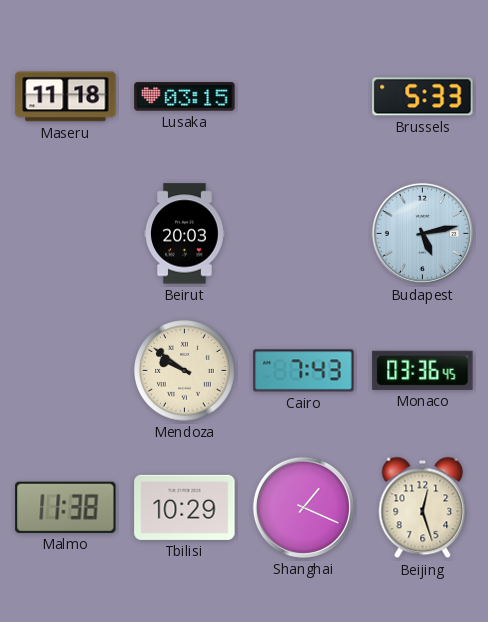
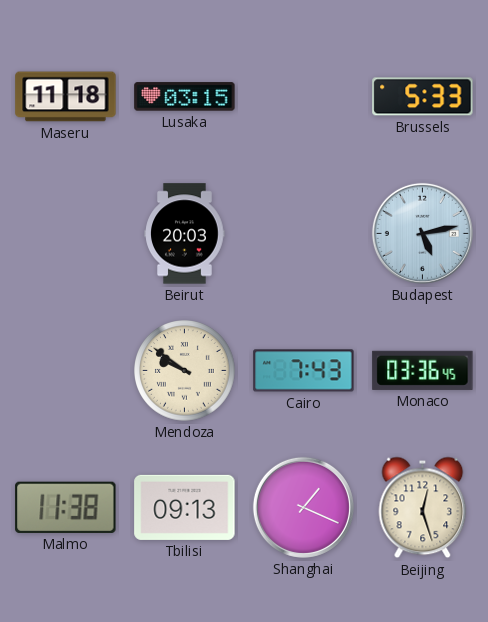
Tbilisi: 10:29 -> 09:13 (185, 507)
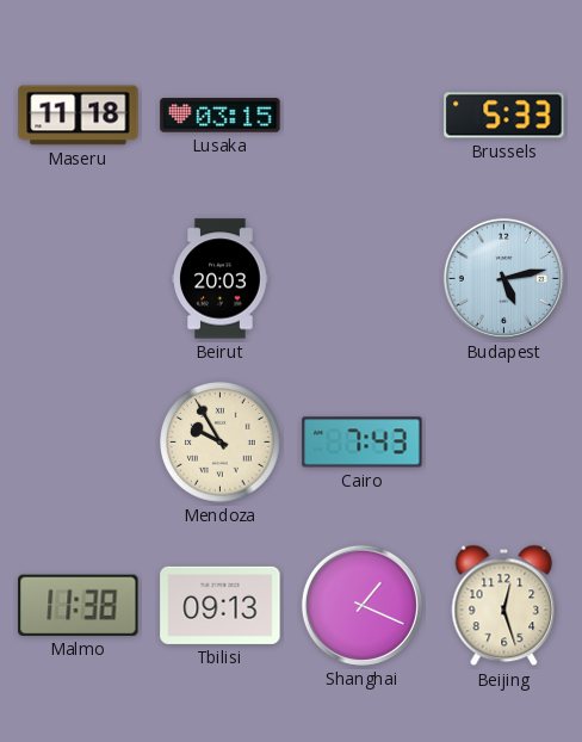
Mendoza: 9:51 -> 9:55 (221, 443)
Monaco: 03:36 -> none (423, 370)
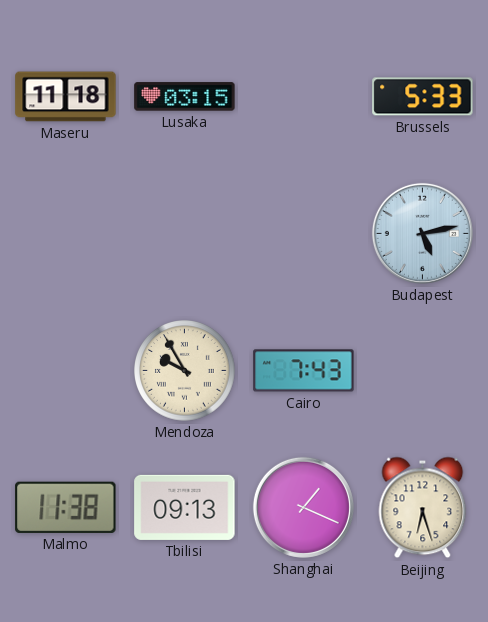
Beirut: 20:03 -> none (221, 279)
Beijing: 12:27 -> 6:27 (423, 508)
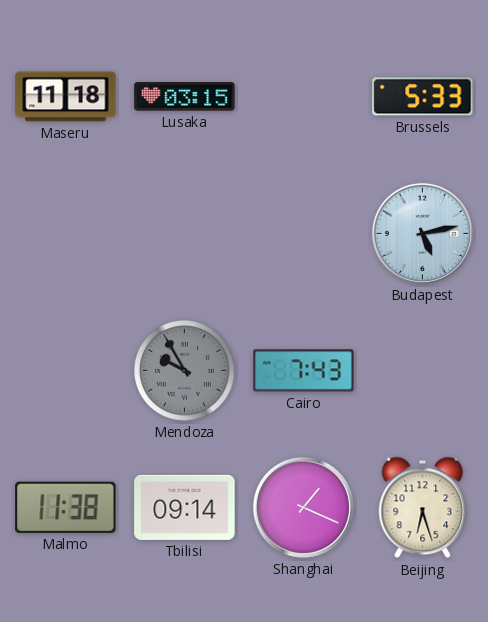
Mendoza dial: cream -> grey (185, 371)
Tbilisi: 09:13 -> 09:14 (185, 507)
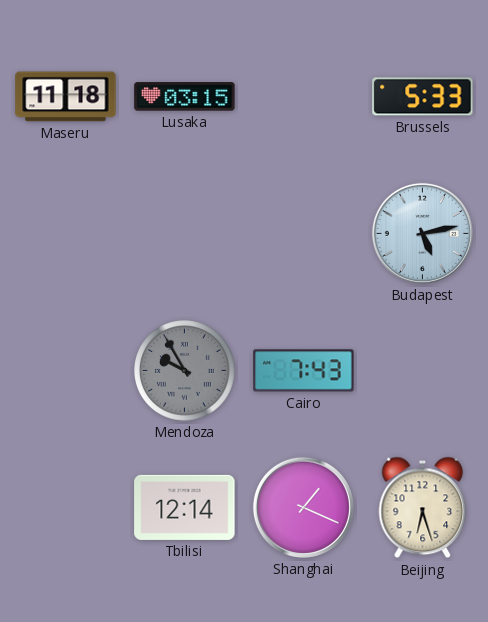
Malmo: 11:38 -> none (66, 507)
Tbilisi: 09:14 -> 12:14 (185, 507)
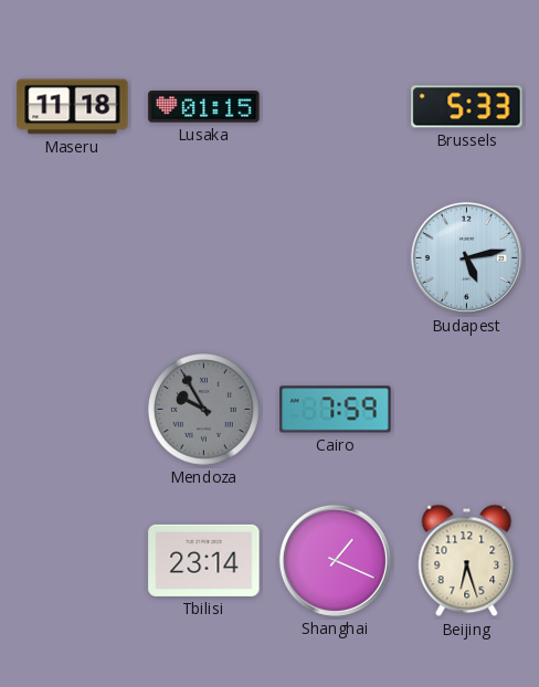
Lusaka: 03:15 -> 01:15 (204, 107)
Cairo: 7:43 -> 7:59 (336, 410)
Tbilisi: 12:14 -> 23:14 (204, 560)
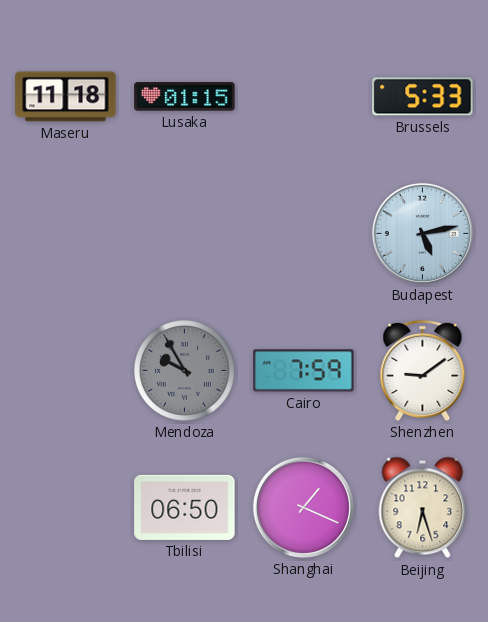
Shenzhen: none -> 9:09 (423, 370)
Tbilisi: 23:14 -> 06:50 (185, 507)
